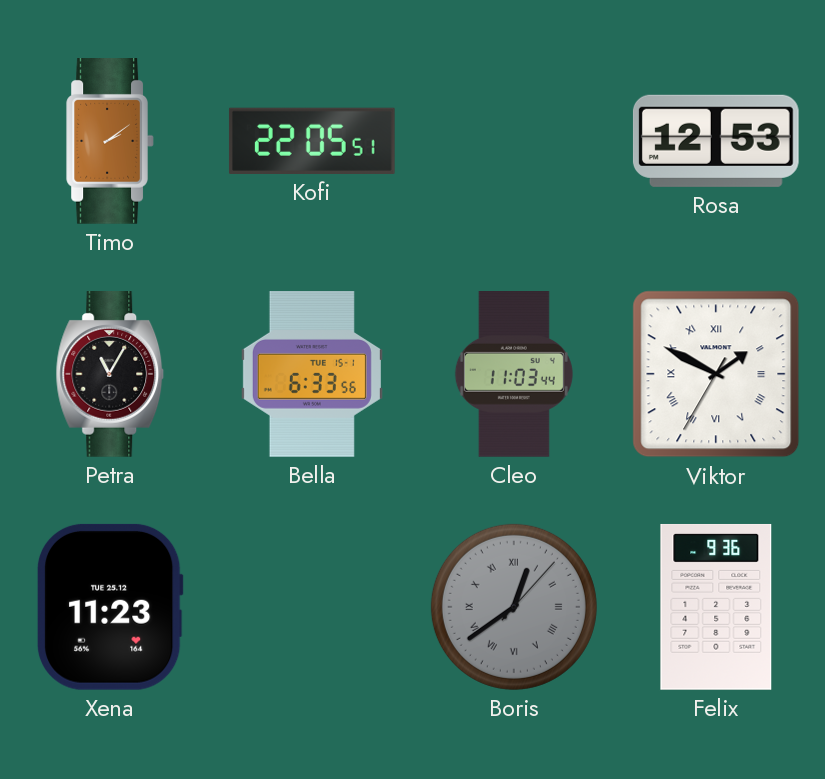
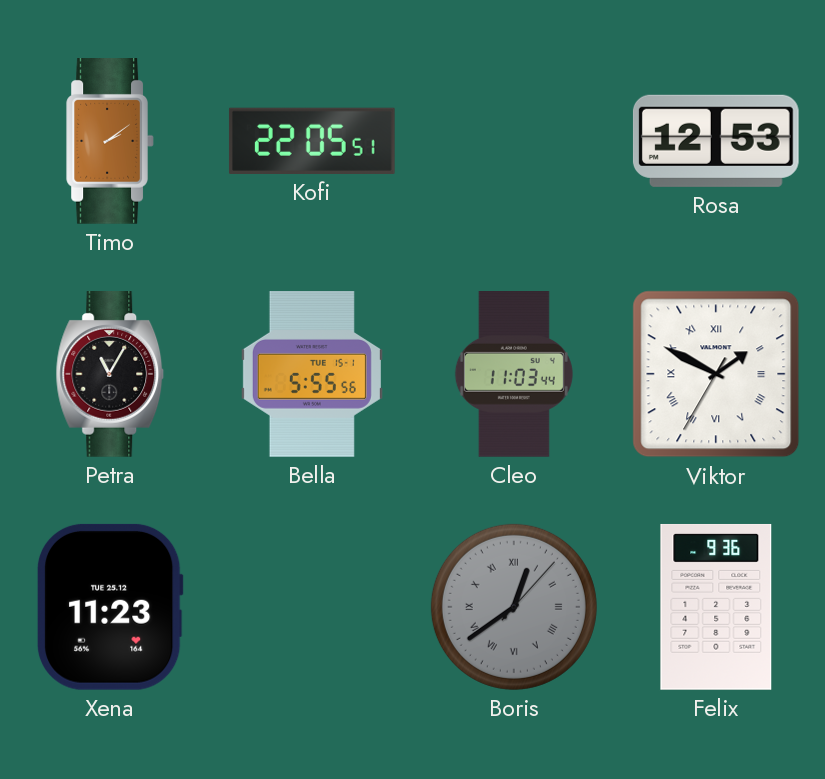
Bella: 6:33 -> 5:55 (312, 374)
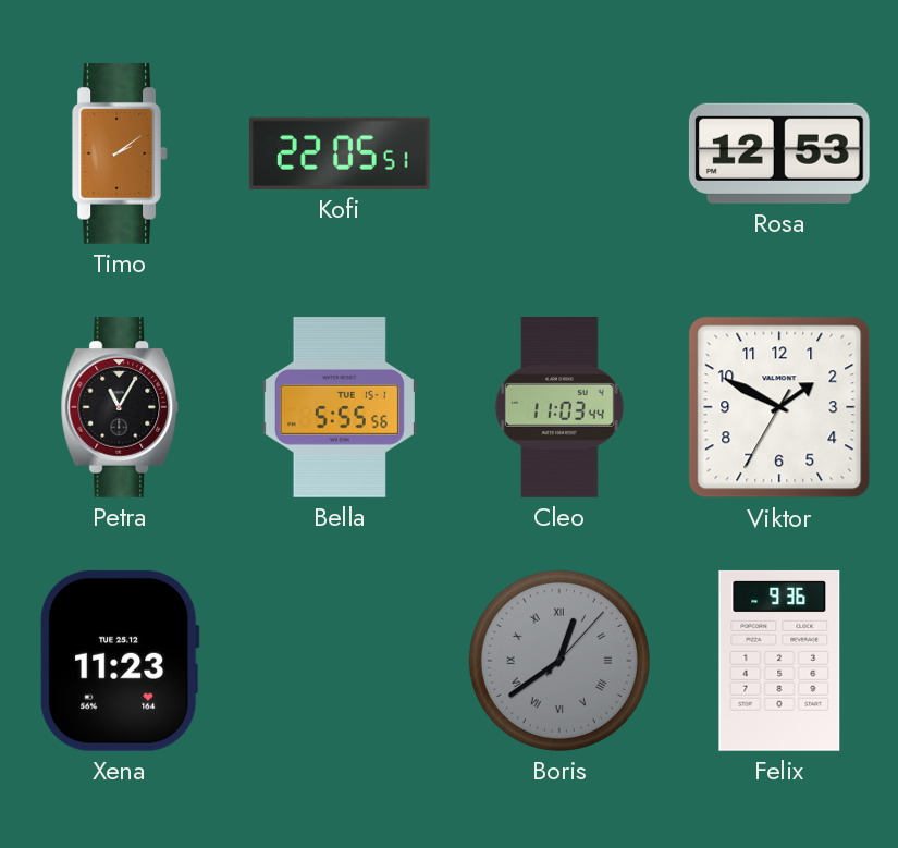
Viktor numerals: Roman -> Arabic (779, 407)
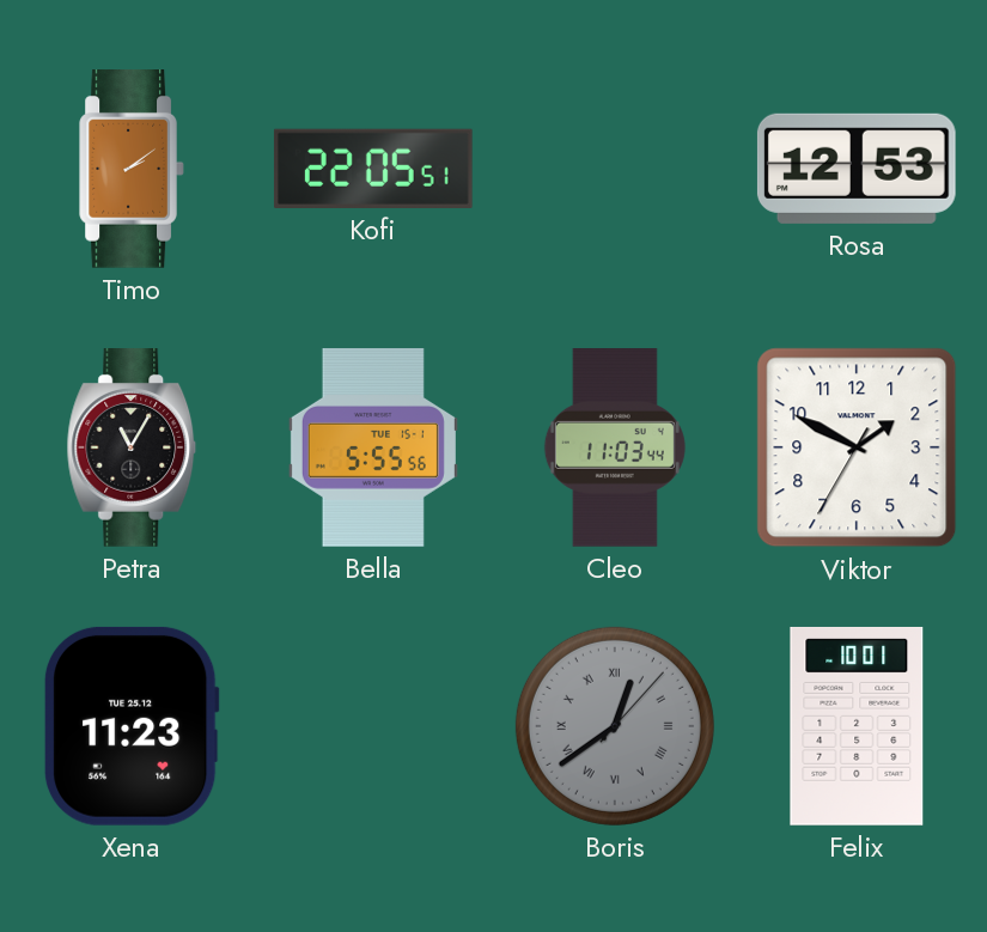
Felix: 9:36 -> 10:01 (857, 726)
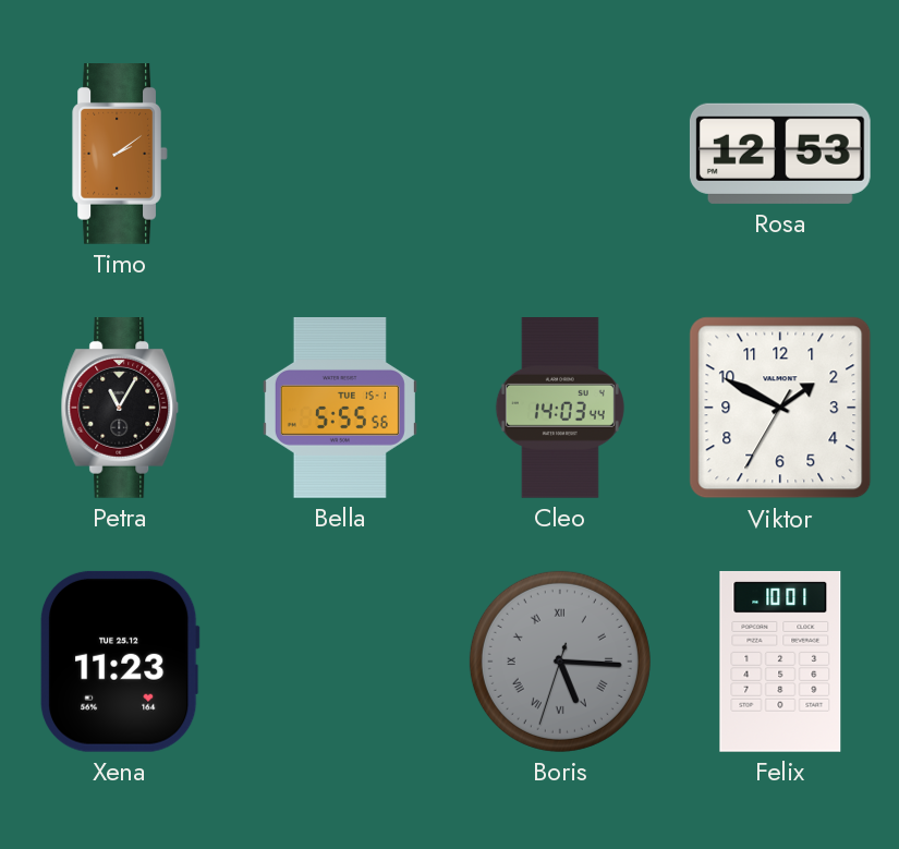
Kofi: 22:05 -> none (373, 169)
Cleo: 11:03 -> 14:03 (560, 409)
Boris: 12:39 -> 5:15 (560, 662)
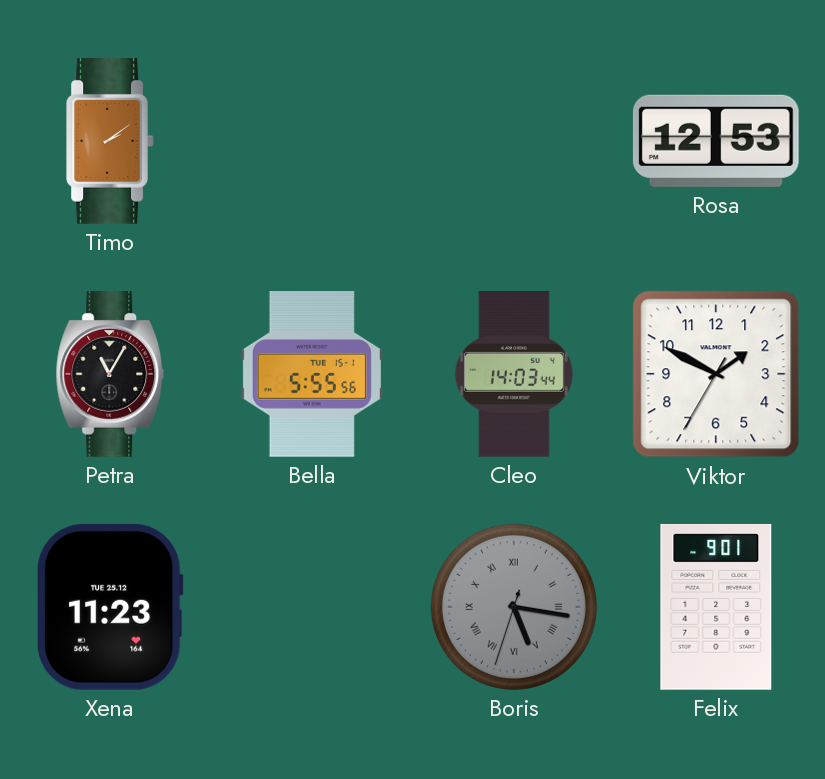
Boris: 5:15 -> 5:16 (514, 607)
Felix: 10:01 -> 9:01 (716, 607)
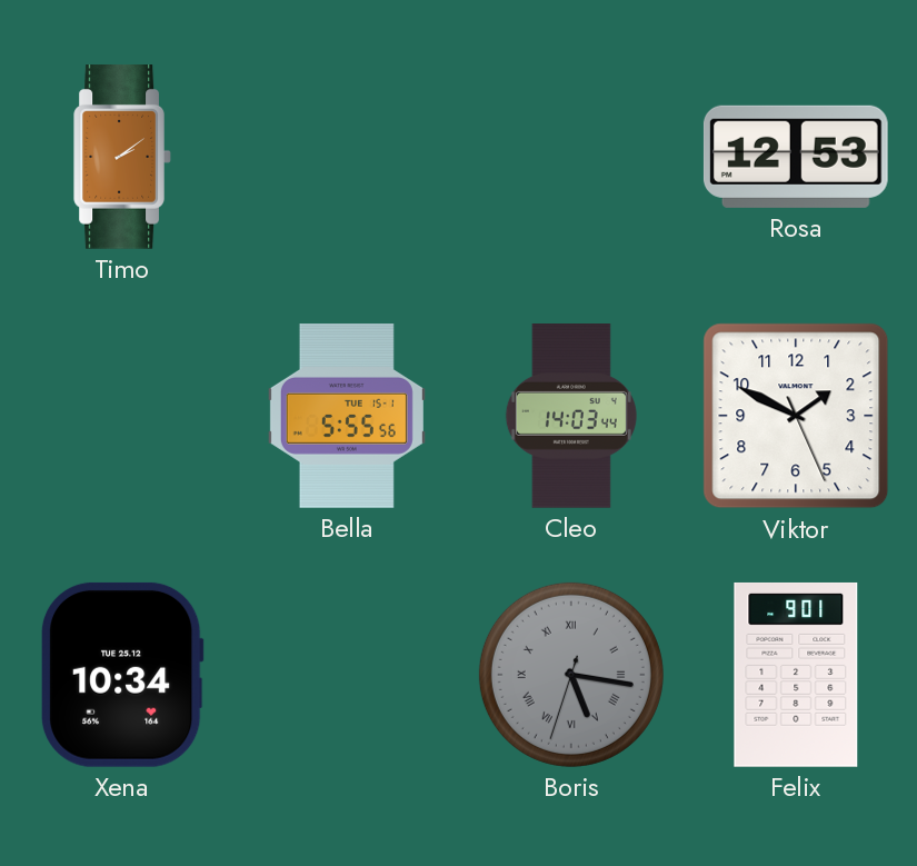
Petra: 11:05 -> none (110, 375)
Viktor: 1:49:35 -> 1:49:26 (796, 416)
Xena: 11:23 -> 10:34 (122, 675)
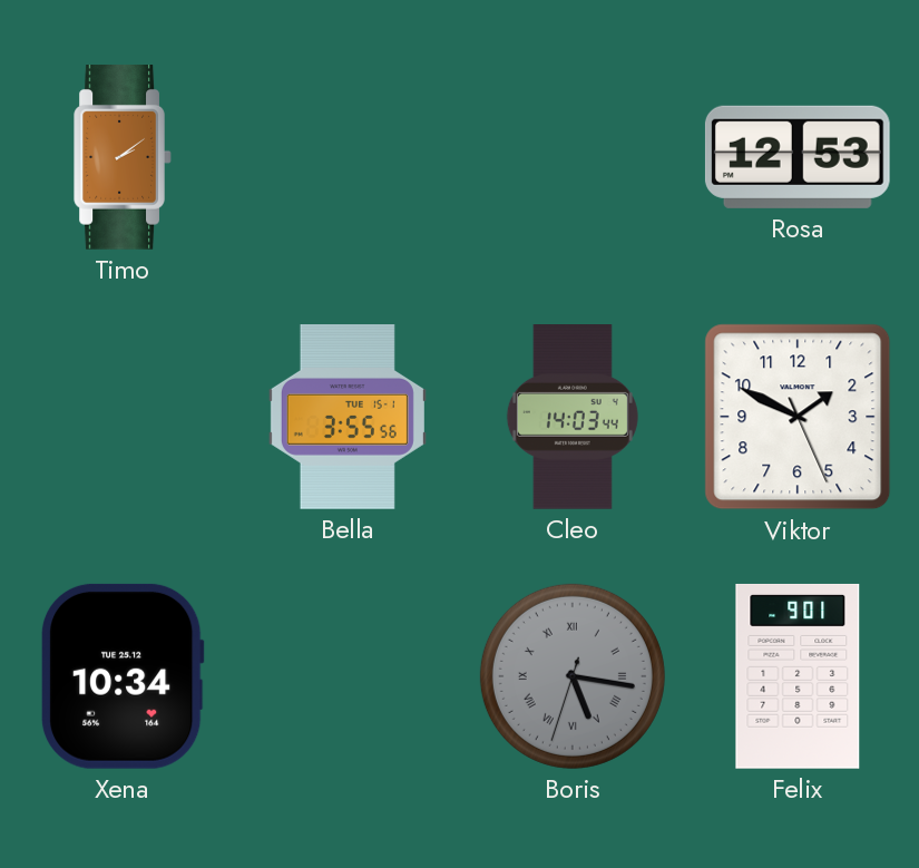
Bella: 5:55 -> 3:55 (348, 417)
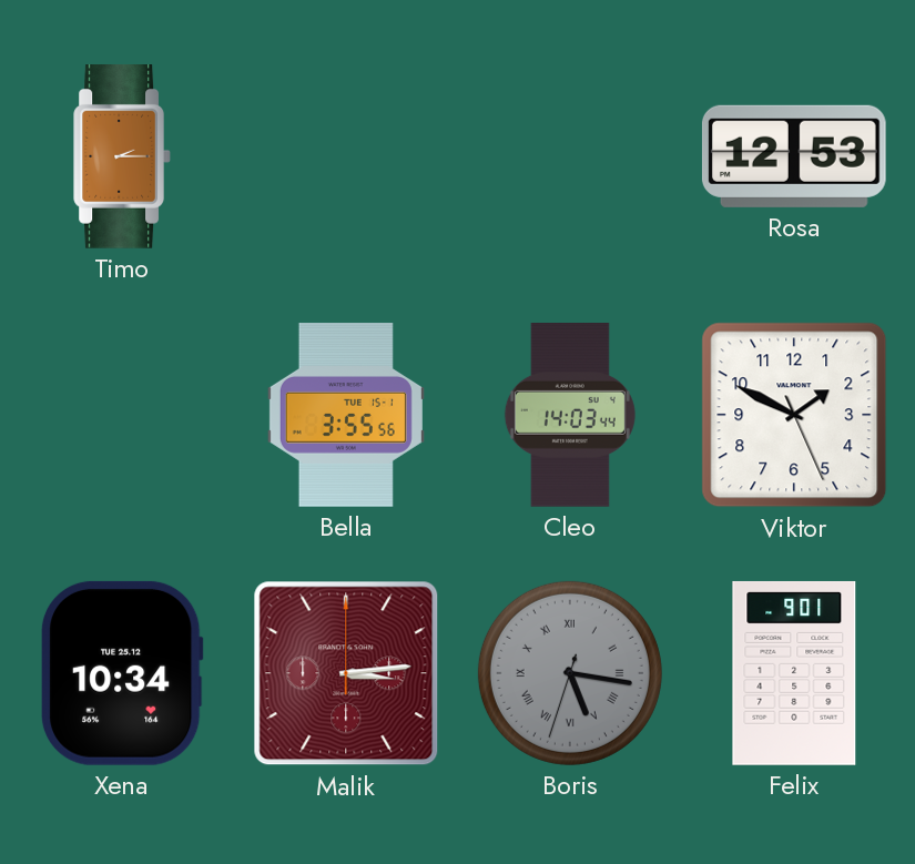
Timo: 2:09 -> 2:15 (122, 157)
Malik: none -> 3:14 (346, 673)
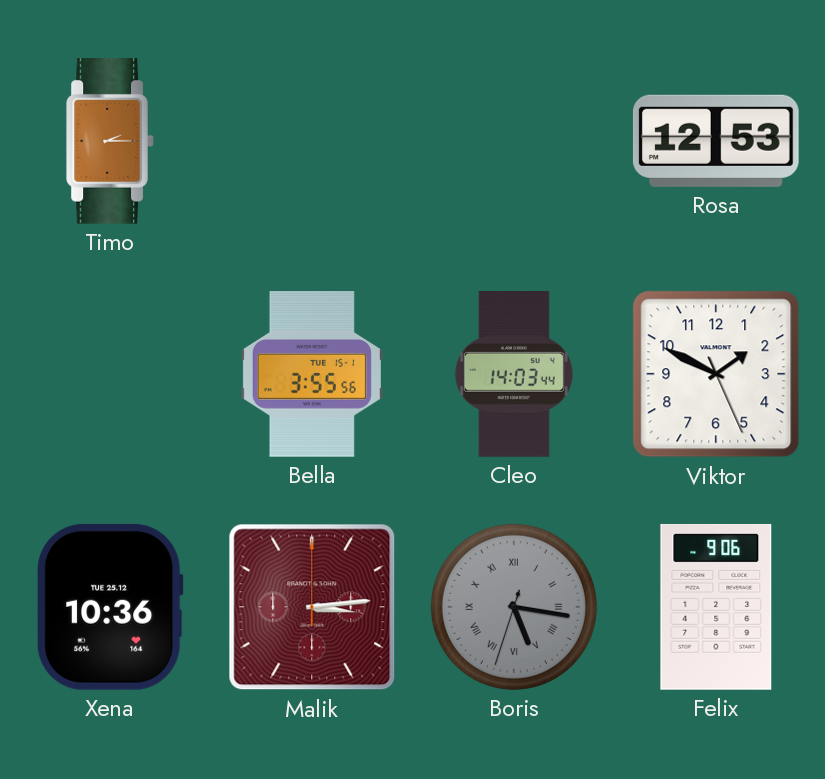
Xena: 10:34 -> 10:36 (110, 607)
Felix: 9:01 -> 9:06 (716, 607)
